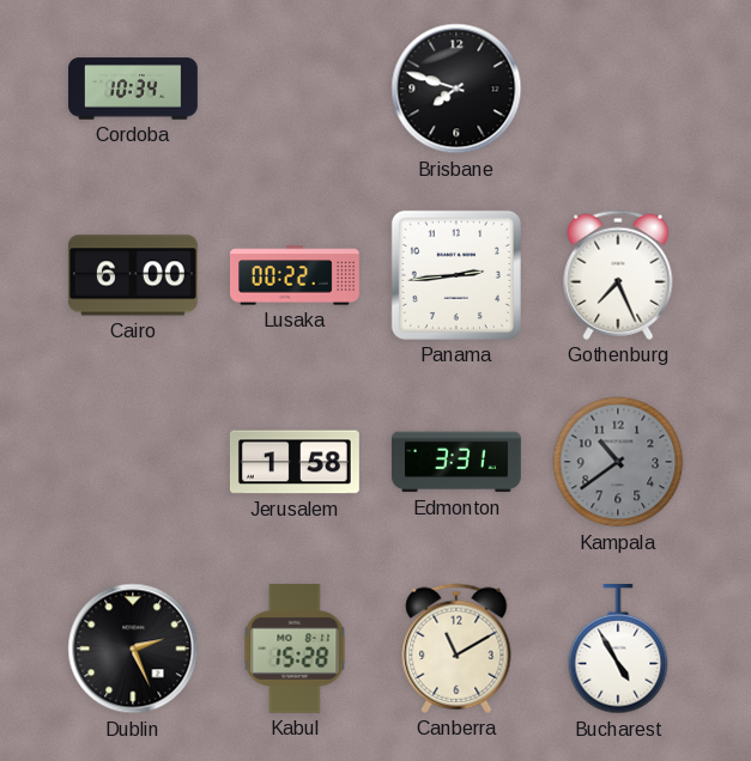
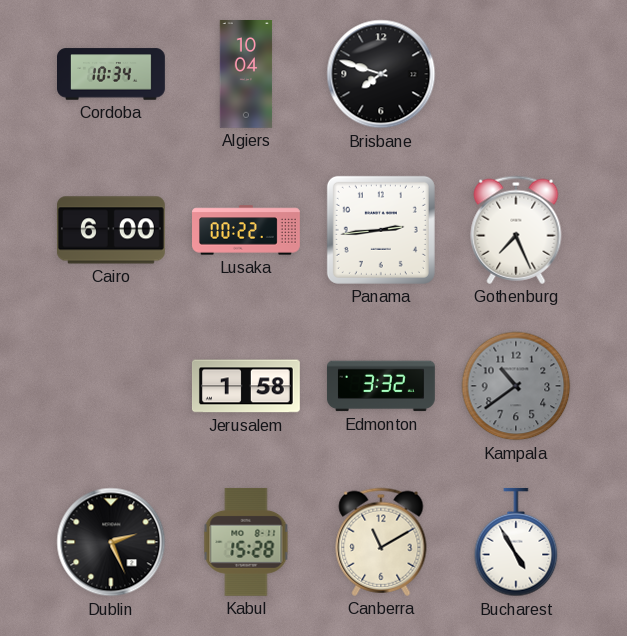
Algiers: none -> 10:04 (246, 75)
Edmonton: 3:31 -> 3:32 (381, 386)
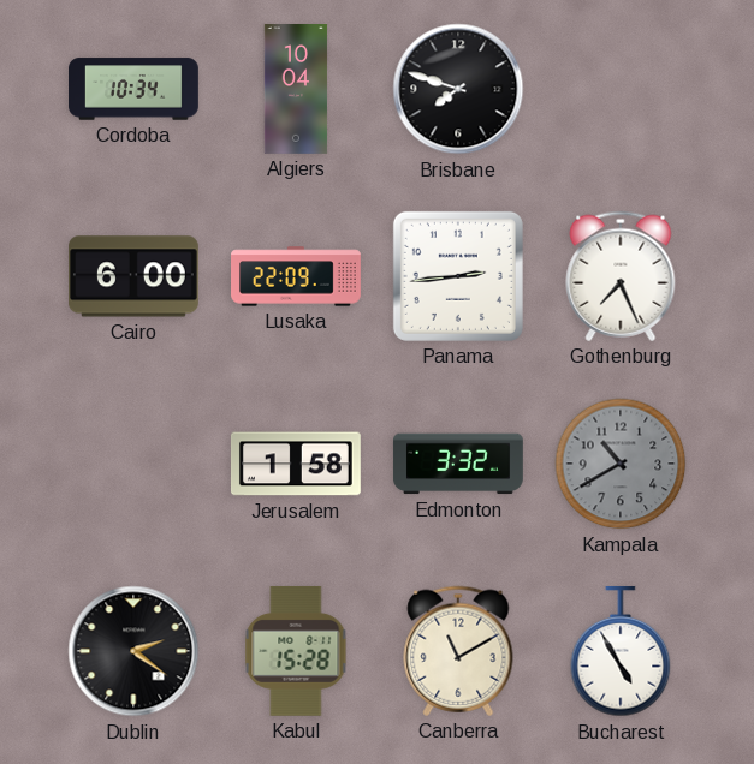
Lusaka: 00:22 -> 22:09 (297, 276)
Kampala: 10:39 -> 10:40 (621, 464)
Dublin: 2:26 -> 2:21 (133, 651)
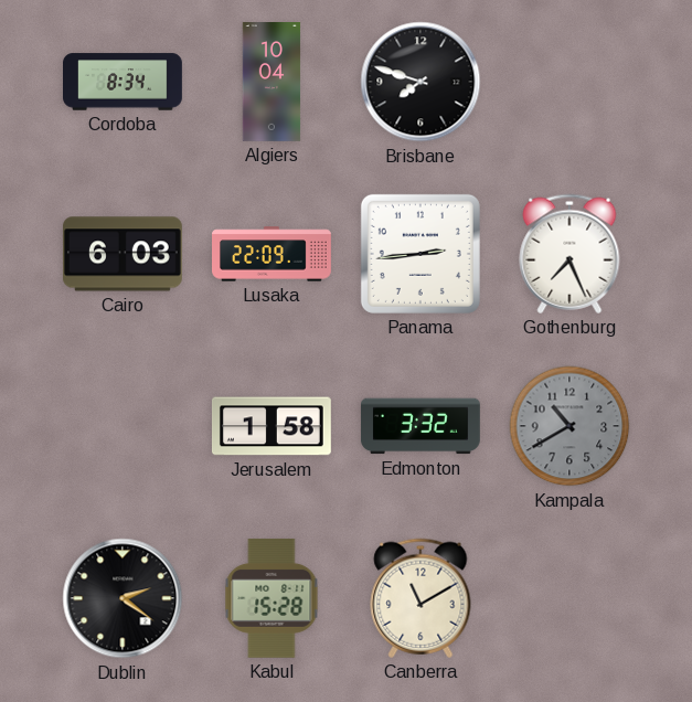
Cordoba: 10:34 -> 8:34 (124, 82)
Cairo: 6:00 -> 6:03 (123, 254)
Bucharest: 4:55 -> none (621, 651)
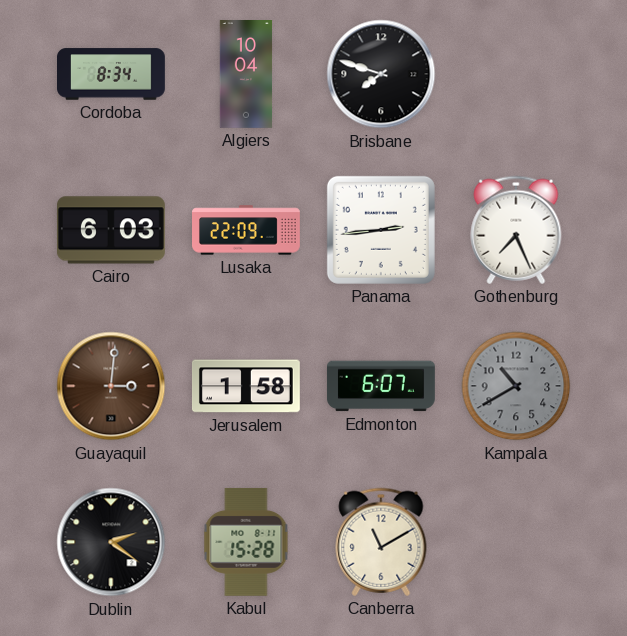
Guayaquil: none -> 3:01 (111, 386)
Edmonton: 3:32 -> 6:07 (381, 386)
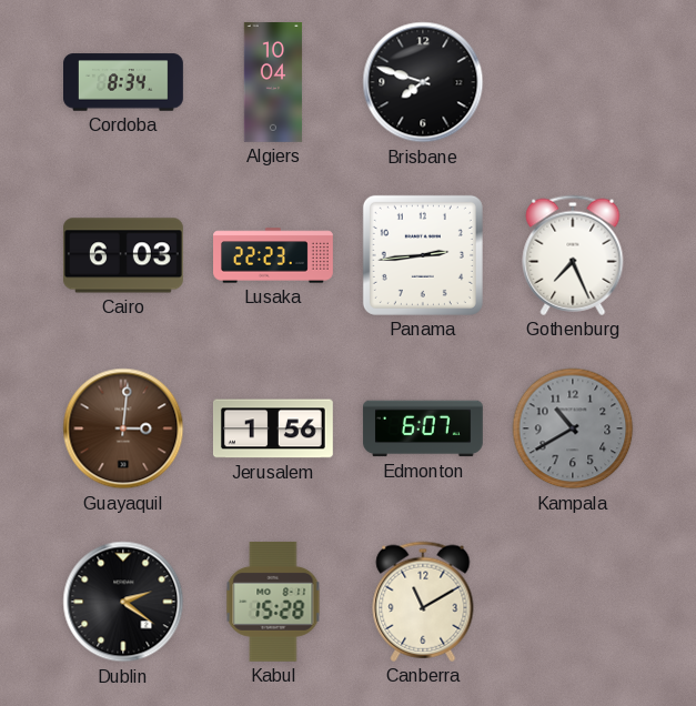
Lusaka: 22:09 -> 22:23 (274, 255)
Jerusalem: 1:58 -> 1:56 (273, 428)
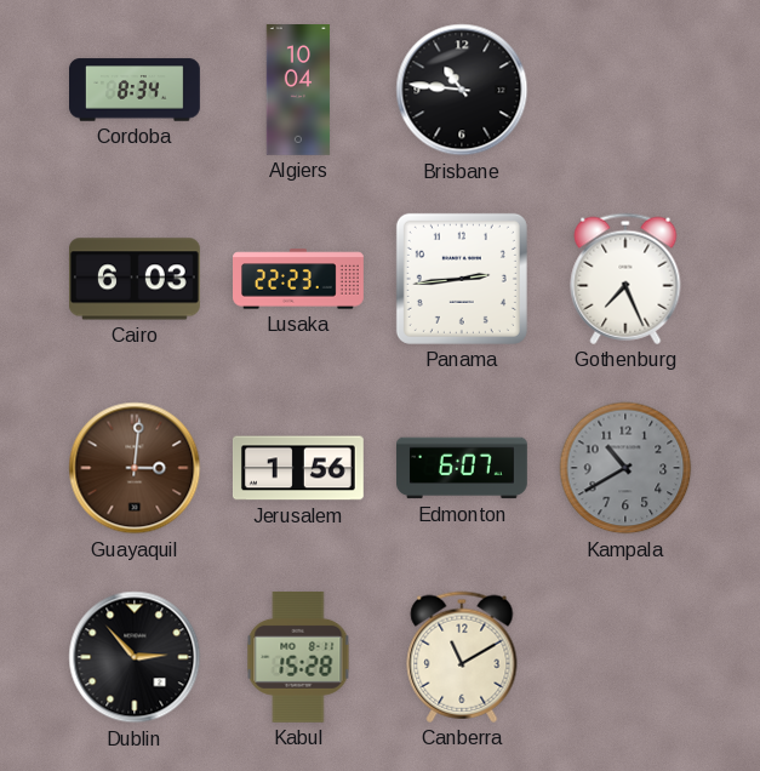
Brisbane: 7:48 -> 10:46 (462, 90)
Dublin: 2:21 -> 2:53 (135, 657)
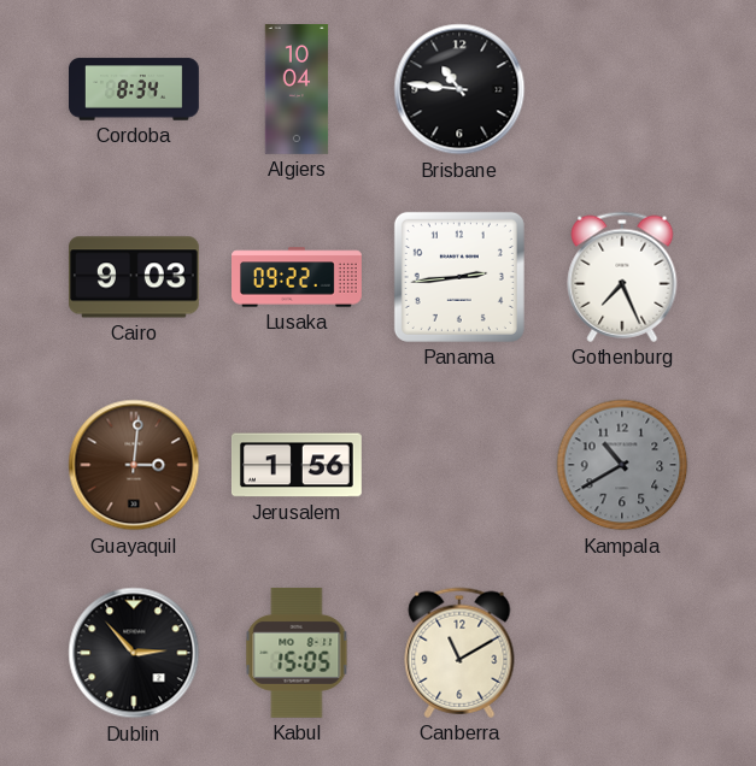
Cairo: 6:03 -> 9:03 (134, 277)
Lusaka: 22:23 -> 09:22 (298, 277)
Edmonton: 6:07 -> none (462, 468)
Kabul: 15:28 -> 15:05 (297, 653)
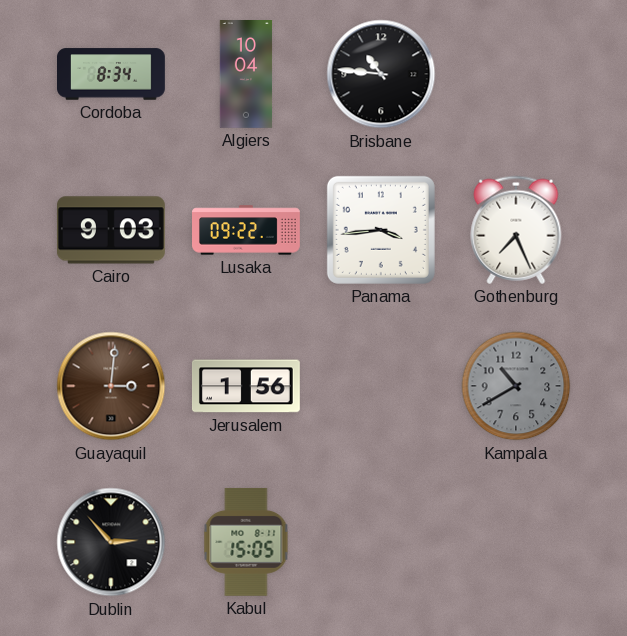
Panama: 2:44 -> 3:44 (381, 230)
Canberra: 11:10 -> none (459, 653)
